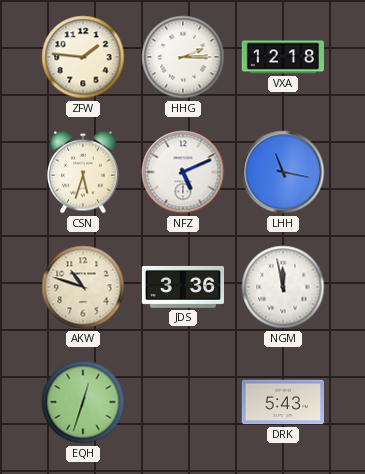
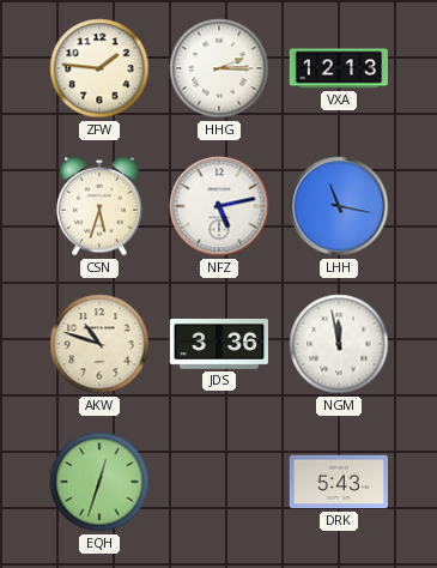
VXA: 12:18 -> 12:13 (338, 68)
NFZ: 5:11 -> 5:13 (219, 206)
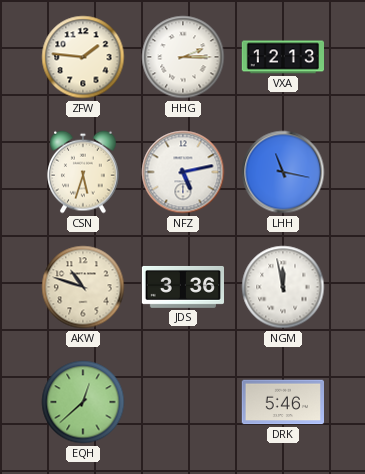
EQH: 12:33 -> 12:38 (83, 402)
DRK: 5:43 -> 5:46 (282, 402)
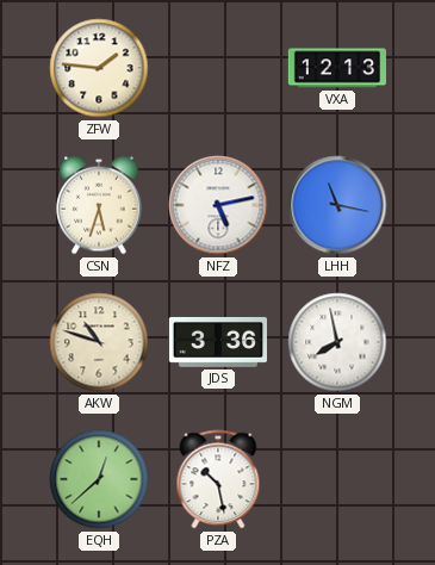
HHG: 2:15 -> none (183, 57)
NGM: 11:58 -> 7:58 (337, 342)
PZA: none -> 10:28 (218, 479)
DRK: 5:46 -> none (282, 402)
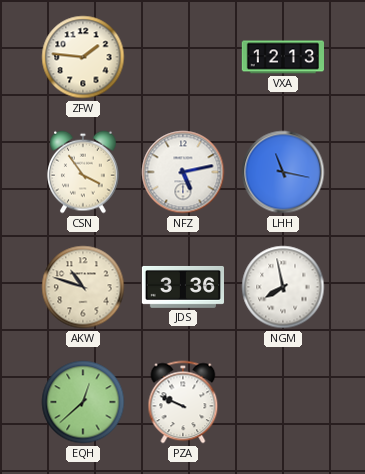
CSN: 5:33 -> 3:54 (83, 172)
PZA: 10:28 -> 9:49 (183, 402)
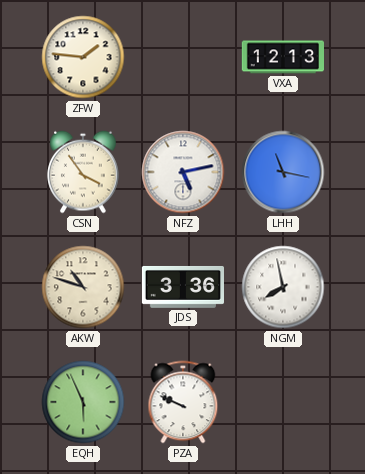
EQH: 12:38 -> 5:56 (83, 402)
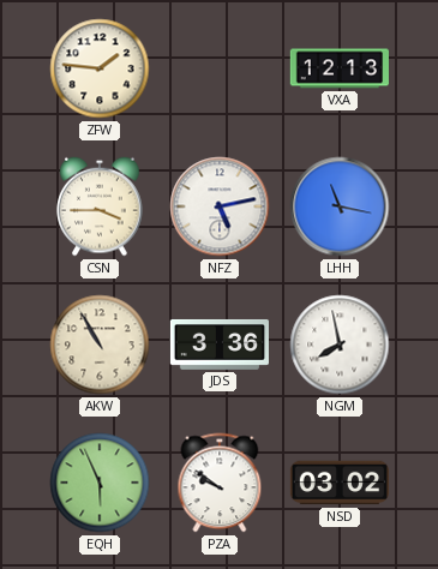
CSN: 3:54 -> 3:45 (100, 206)
AKW: 10:48 -> 10:55 (100, 345)
PZA: 9:49 -> 9:51 (220, 483)
NSD: none -> 03:02 (338, 483)
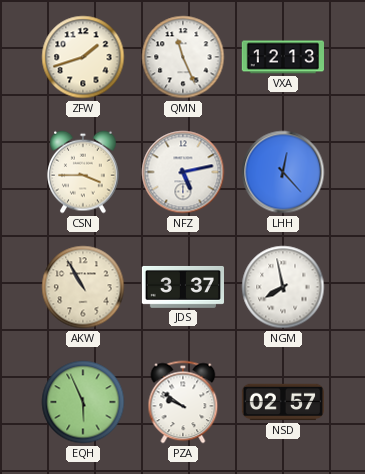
ZFW: 1:46 -> 1:42 (83, 57)
QMN: none -> 11:26 (183, 57)
LHH: 11:17 -> 12:23 (283, 172)
JDS: 3:36 -> 3:37 (182, 287)
NSD: 03:02 -> 02:57 (282, 402)
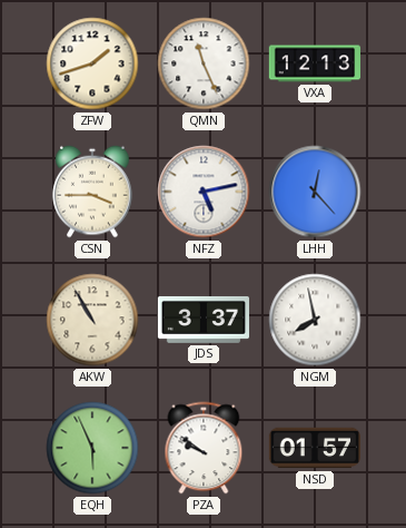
NSD: 02:57 -> 01:57 (314, 448)
